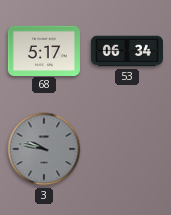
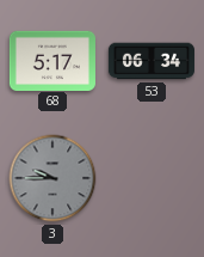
3: 9:47 -> 9:45 (52, 178)
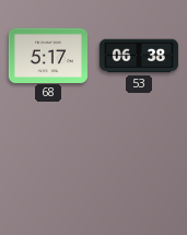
53: 06:34 -> 06:38 (139, 56)
3: 9:45 -> none (52, 178)
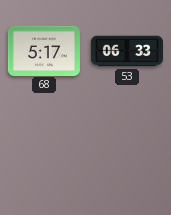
53: 06:38 -> 06:33 (127, 51)
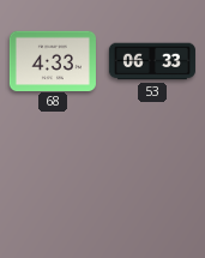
68: 5:17 -> 4:33 (53, 60)
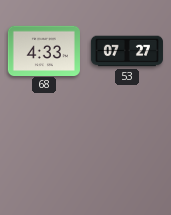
53: 06:33 -> 07:27 (127, 51)
